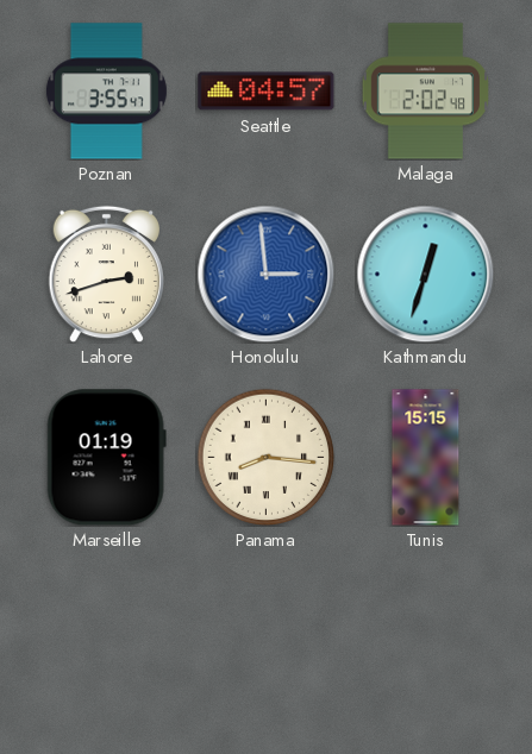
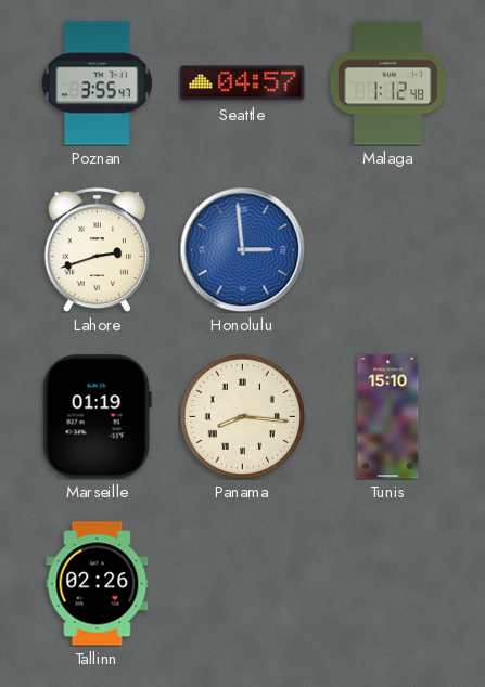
Malaga: 2:02 -> 1:12 (387, 83)
Kathmandu: 12:33 -> none (425, 274)
Tunis: 15:15 -> 15:10 (388, 417)
Tallinn: none -> 02:26 (98, 584)
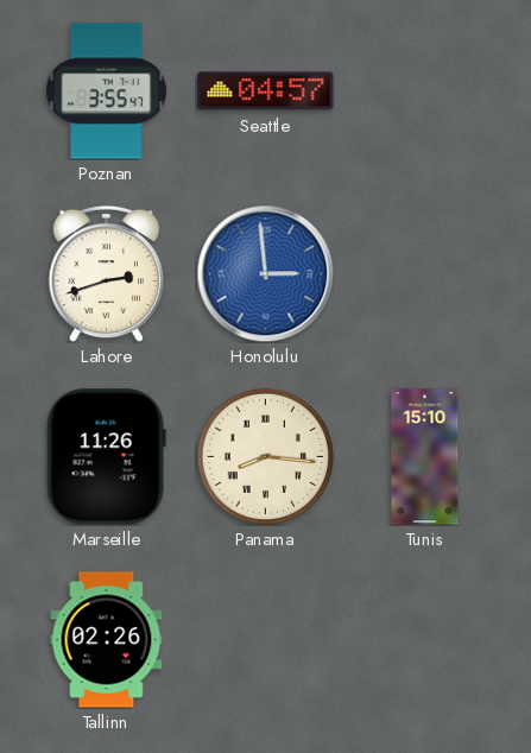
Malaga: 1:12 -> none (387, 83)
Marseille: 01:19 -> 11:26 (106, 457)
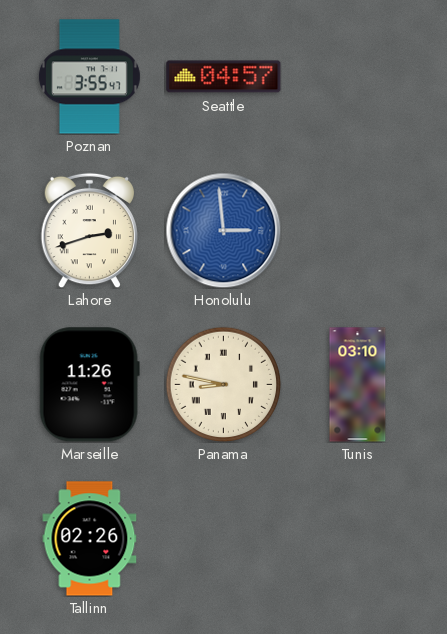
Panama: 8:16 -> 8:47 (223, 384)
Tunis: 15:10 -> 03:10 (358, 385)
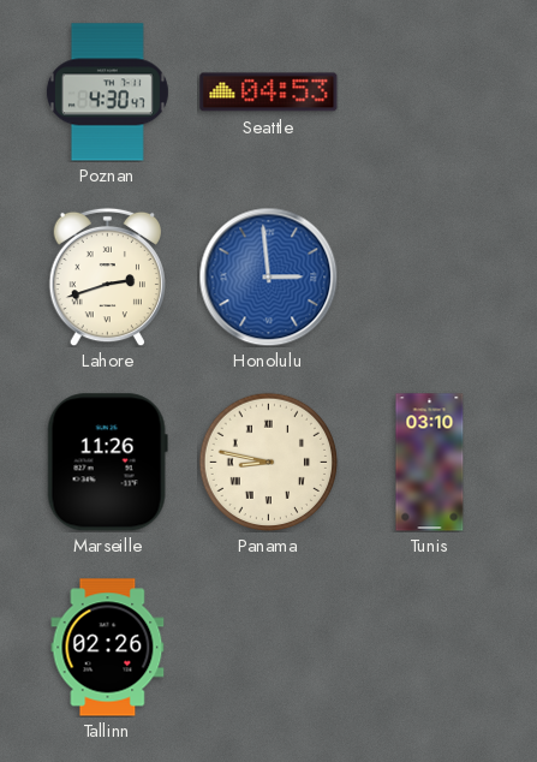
Poznan: 3:55 -> 4:30 (107, 93)
Seattle: 04:57 -> 04:53 (269, 93)
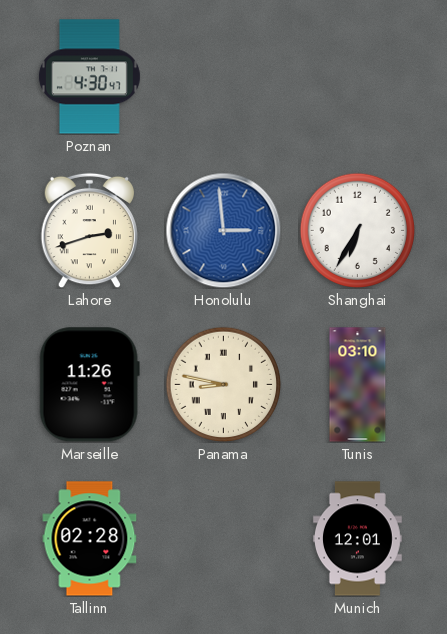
Seattle: 04:53 -> none (269, 93)
Shanghai: none -> 6:35 (357, 230)
Tallinn: 02:26 -> 02:28 (90, 539)
Munich: none -> 12:01 (357, 539)
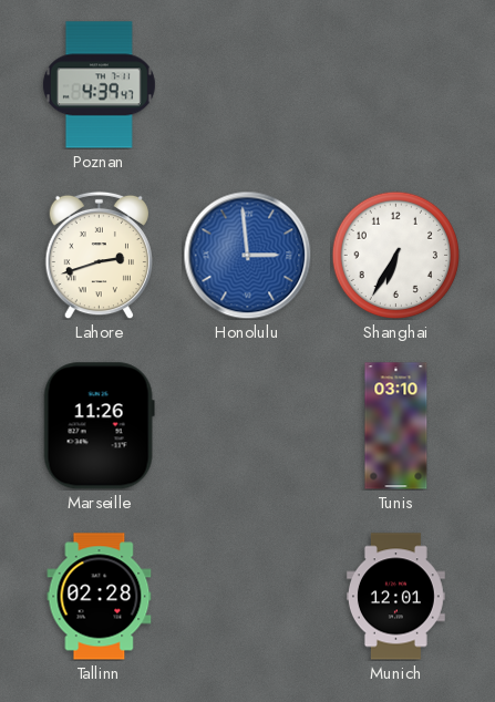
Poznan: 4:30 -> 4:39 (99, 85)
Panama: 8:47 -> none (223, 384)
